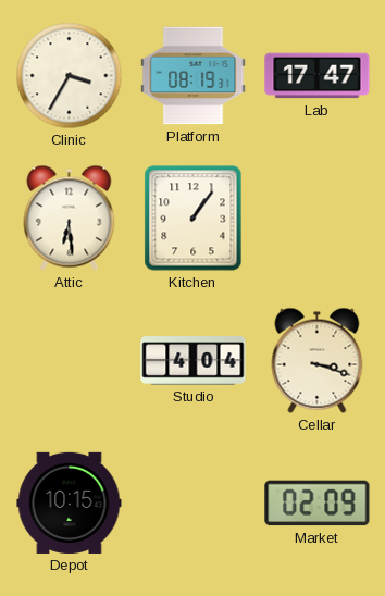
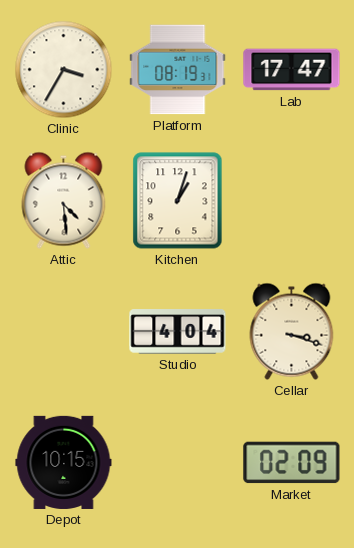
Attic: 6:29 -> 4:29 (64, 200)
Kitchen: 1:06 -> 1:03 (178, 201)
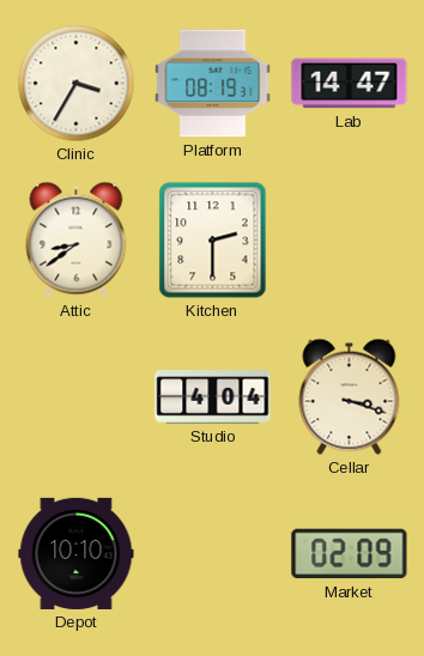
Lab: 17:47 -> 14:47 (350, 84)
Attic: 4:29 -> 8:39 (77, 239)
Kitchen: 1:03 -> 2:30 (213, 241)
Depot: 10:15 -> 10:10 (77, 553)
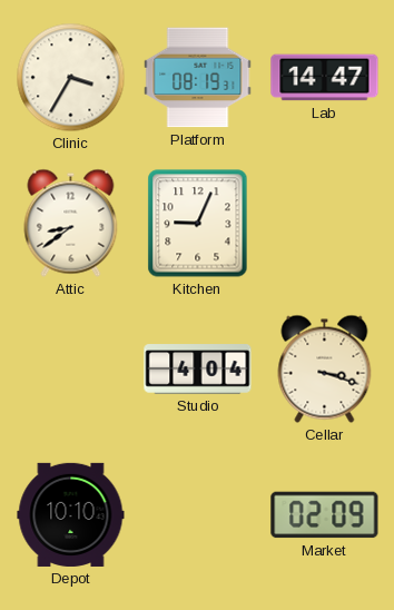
Kitchen: 2:30 -> 9:04 (198, 224)
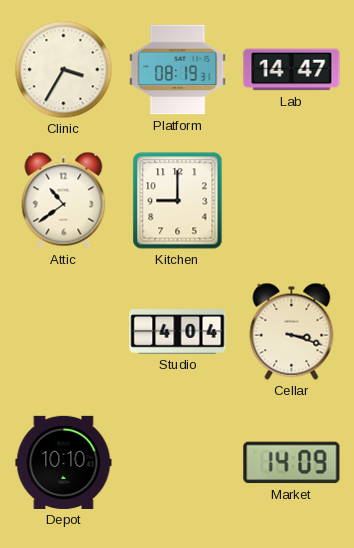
Attic: 8:39 -> 10:39 (64, 200)
Kitchen: 9:04 -> 9:00 (178, 201)
Market: 02:09 -> 14:09 (292, 463)
